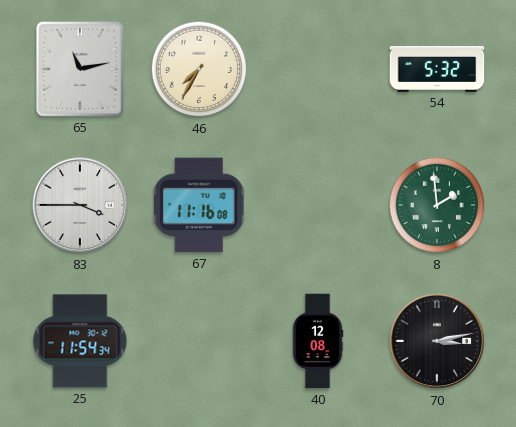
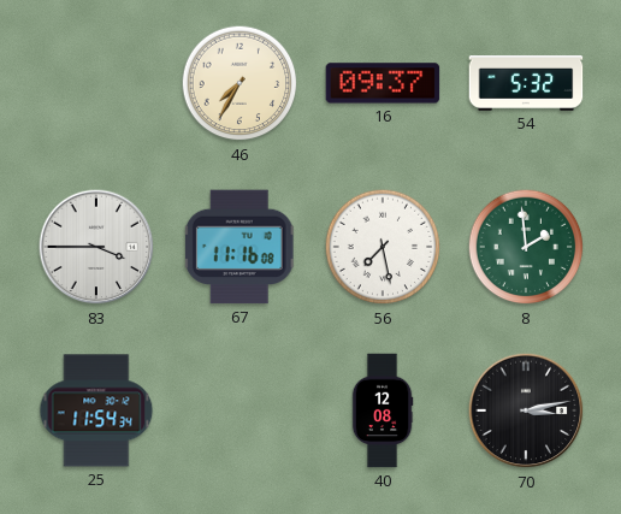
65: 11:13 -> none (81, 69)
16: none -> 09:37 (383, 83)
56: none -> 7:28 (383, 247)
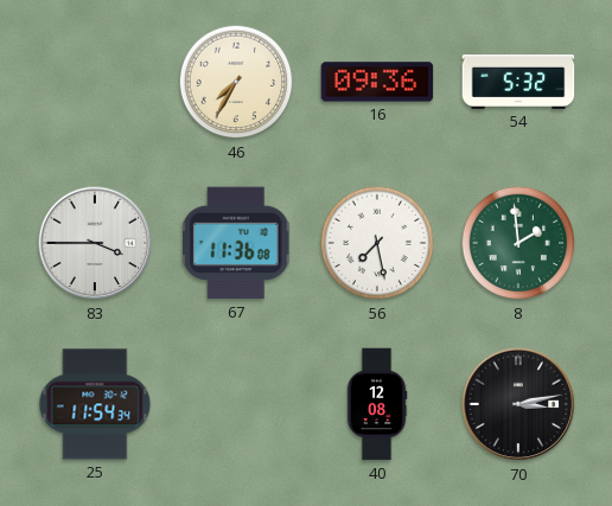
16: 09:37 -> 09:36 (377, 82)
67: 11:16 -> 11:36 (236, 243)
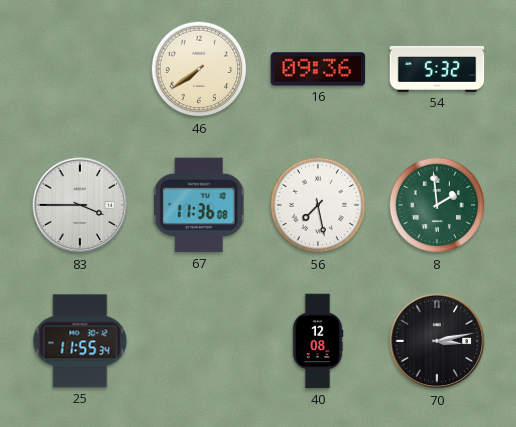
46: 7:35 -> 7:39 (199, 69)
25: 11:54 -> 11:55 (80, 341)
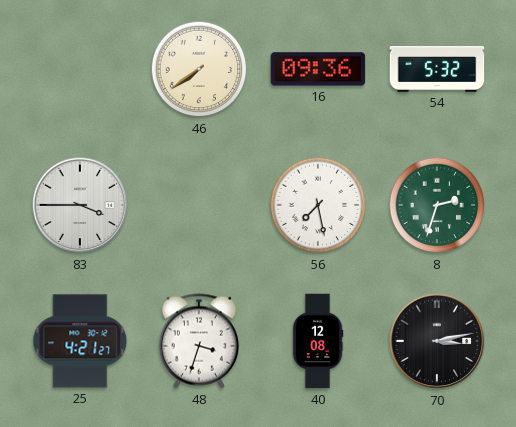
67: 11:36 -> none (199, 205)
8: 1:59 -> 2:33 (437, 205)
25: 11:55 -> 4:21 (80, 341)
48: none -> 3:33 (199, 341)
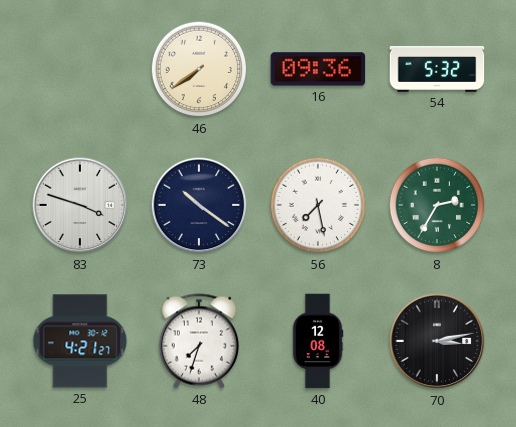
83: 3:45 -> 3:48 (80, 205)
73: none -> 10:21 (199, 205)
8: 2:33 -> 2:35 (437, 205)
48: 3:33 -> 7:33 (199, 341)
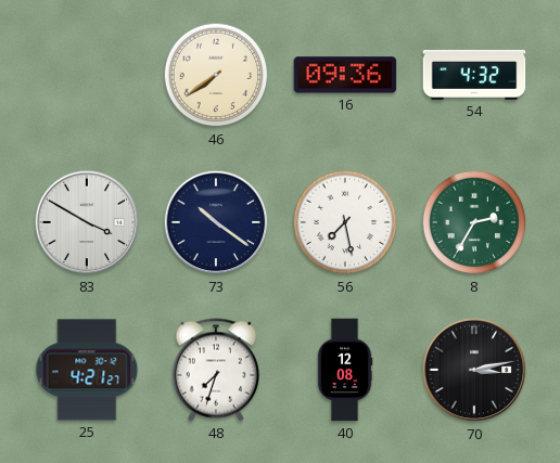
54: 5:32 -> 4:32 (474, 75)
83: 3:48 -> 3:50 (87, 222)
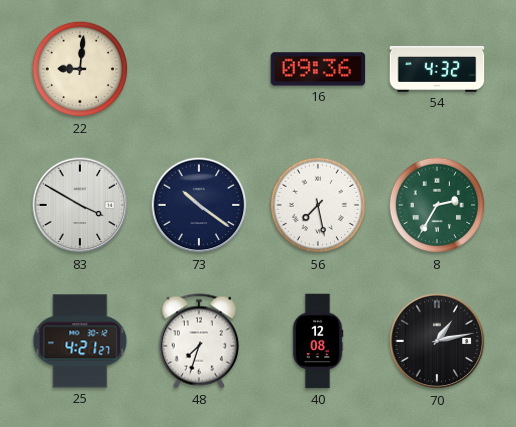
22: none -> 9:01 (80, 69)
46: 7:39 -> none (216, 75)
70: 3:13 -> 1:13 (437, 341)
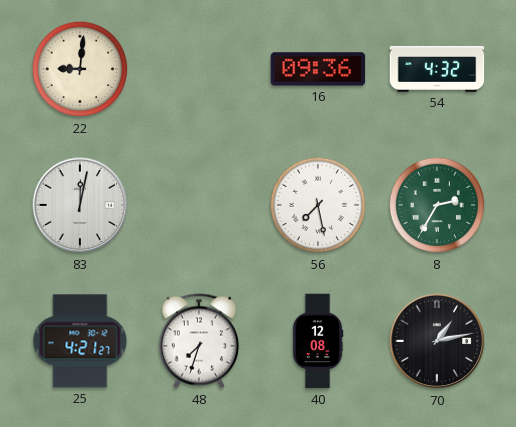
83: 3:50 -> 12:02 (80, 205)
73: 10:21 -> none (199, 205)
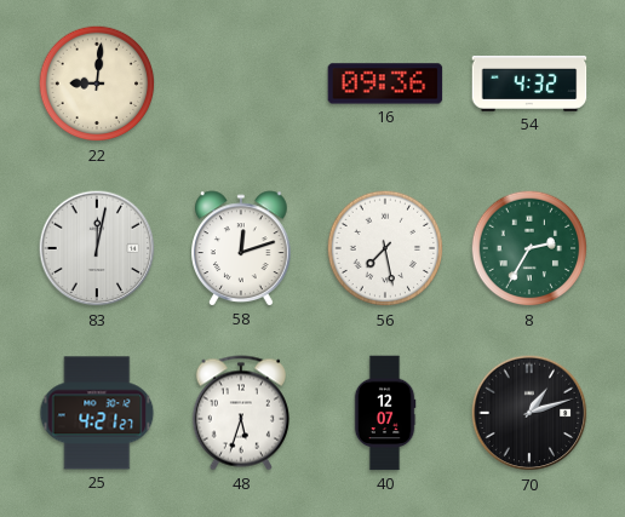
58: none -> 12:12 (242, 248)
48: 7:33 -> 5:33 (241, 413)
40: 12:08 -> 12:07 (385, 413)
70: 1:13 -> 1:12 (529, 413)
